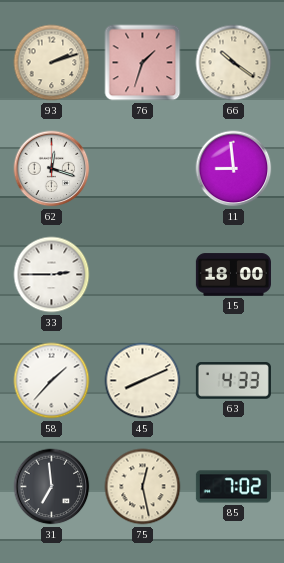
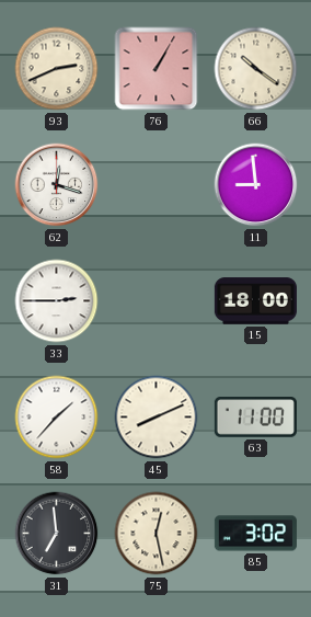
93: 2:12 -> 2:41 (57, 69)
76: 1:33 -> 1:05 (157, 69)
63: 4:33 -> 11:00 (255, 418)
85: 7:02 -> 3:02 (255, 534)
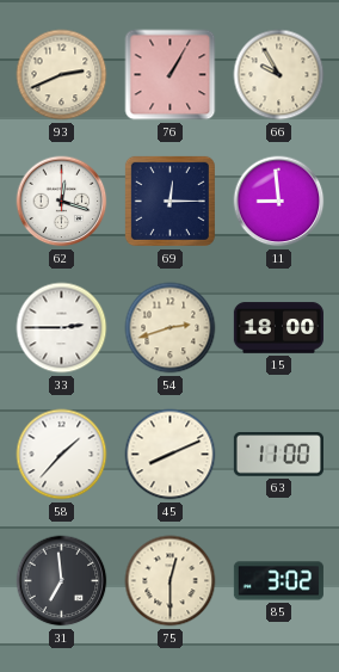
66: 10:21 -> 9:55 (279, 75)
69: none -> 12:15 (169, 201)
54: none -> 2:42 (171, 328)
75: 12:28 -> 12:30 (171, 581)
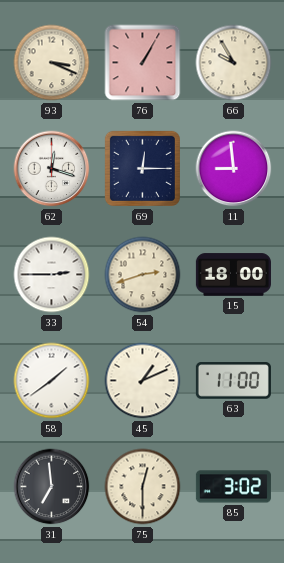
93: 2:41 -> 3:19 (52, 63)
58: 1:37 -> 1:39 (52, 381)
45: 8:11 -> 1:11 (143, 381)
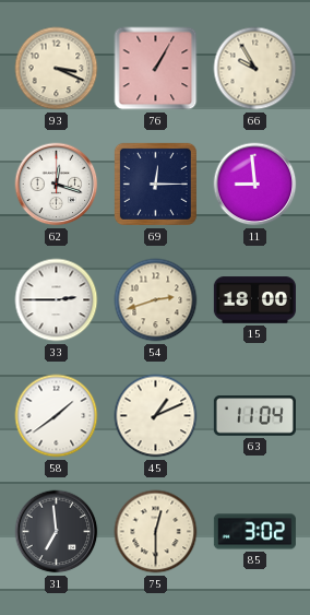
63: 11:00 -> 11:04 (254, 416)
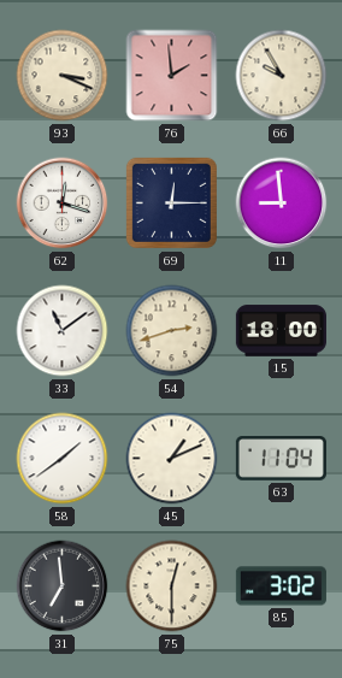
76: 1:05 -> 1:59 (172, 76)
33: 2:45 -> 11:09 (63, 331)
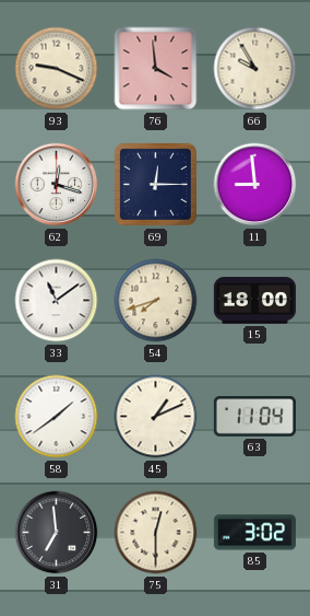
93: 3:19 -> 9:19 (57, 69)
76: 1:59 -> 3:59 (156, 69)
54: 2:42 -> 7:42 (156, 301)
